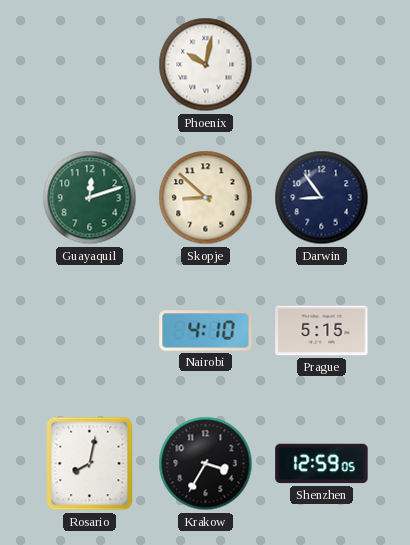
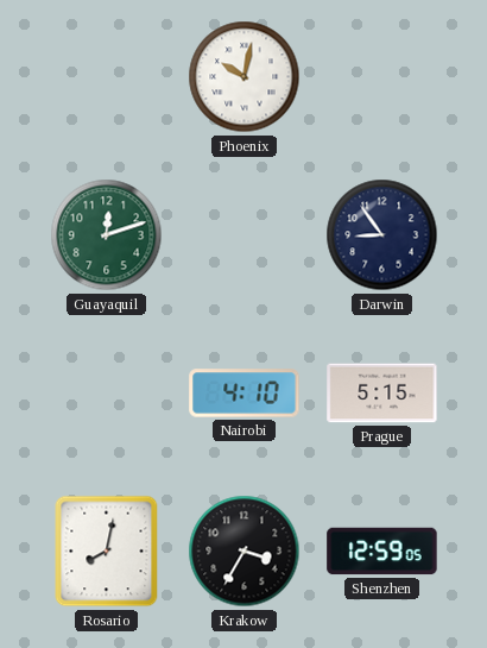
Skopje: 8:52 -> none (206, 198)
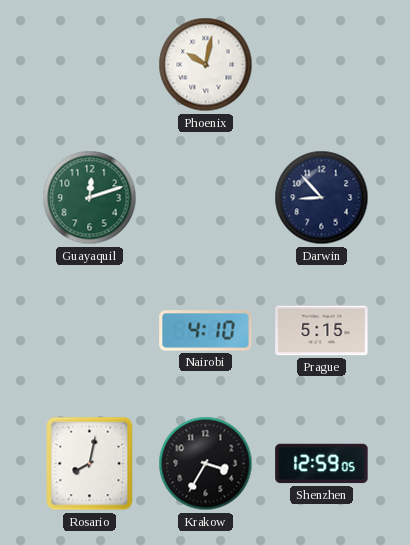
Darwin: 8:54 -> 8:53 (322, 198)
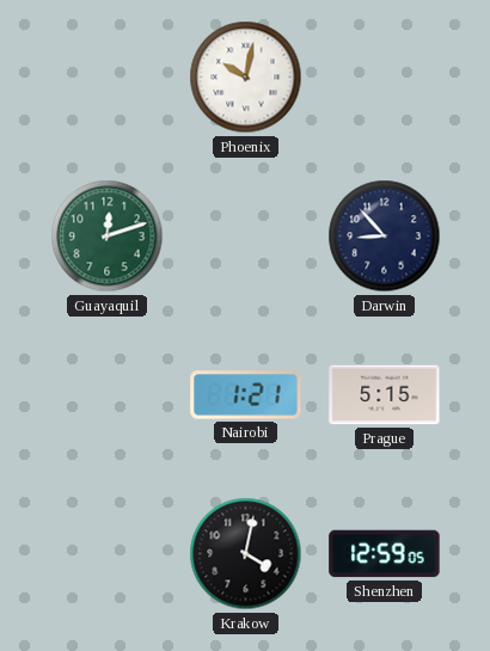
Nairobi: 4:10 -> 1:21 (246, 395)
Rosario: 8:02 -> none (90, 464)
Krakow: 3:35 -> 4:02 (246, 554)
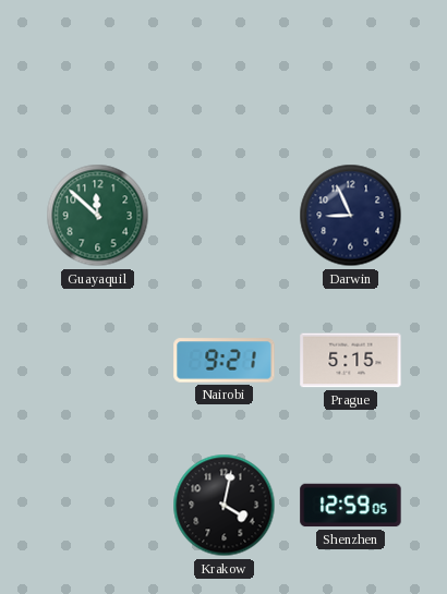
Phoenix: 10:02 -> none (246, 78)
Guayaquil: 12:12 -> 11:52 (98, 216)
Darwin: 8:53 -> 8:56 (351, 216)
Nairobi: 1:21 -> 9:21 (225, 361)
